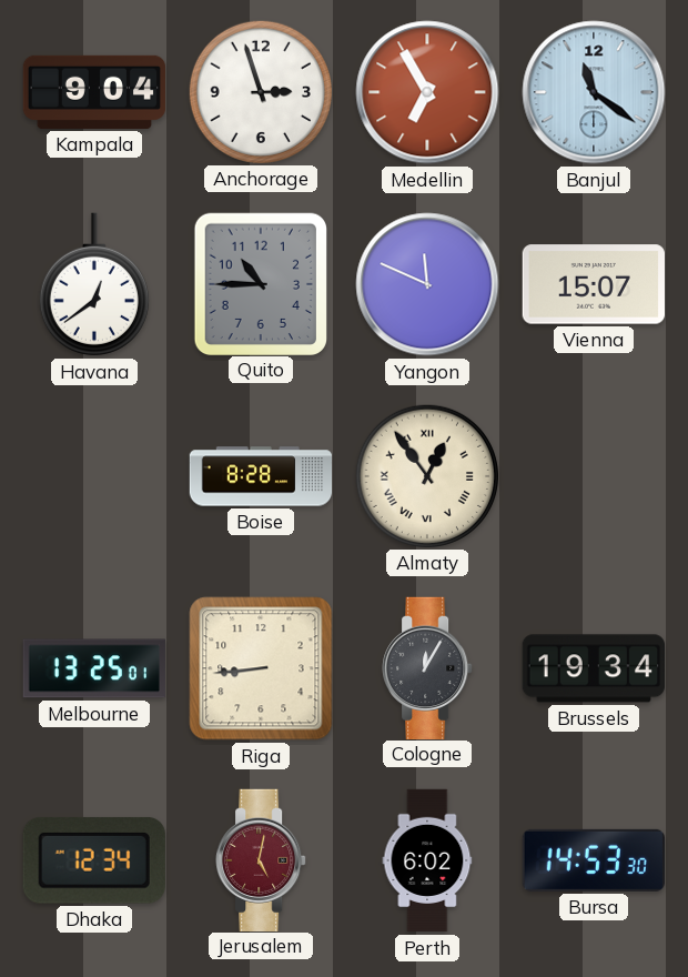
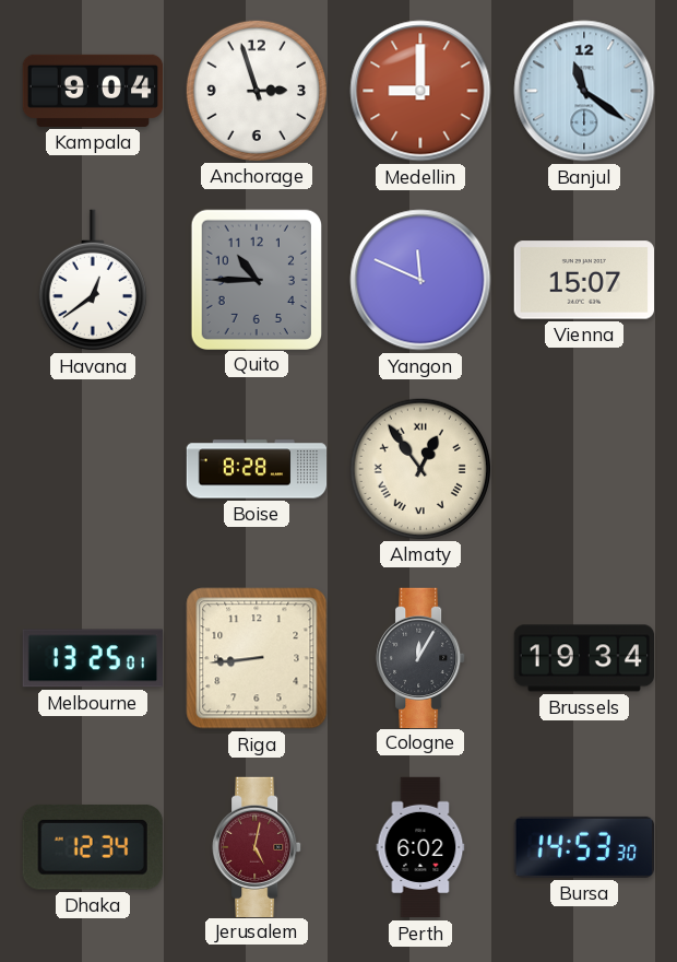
Medellin: 6:55 -> 9:00 (420, 91)
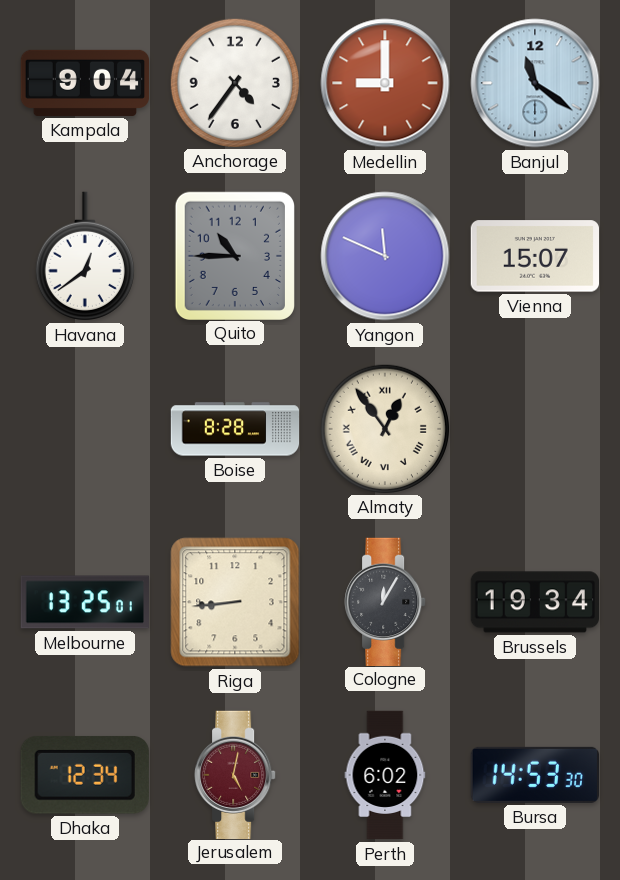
Anchorage: 2:57 -> 4:36 (234, 82)
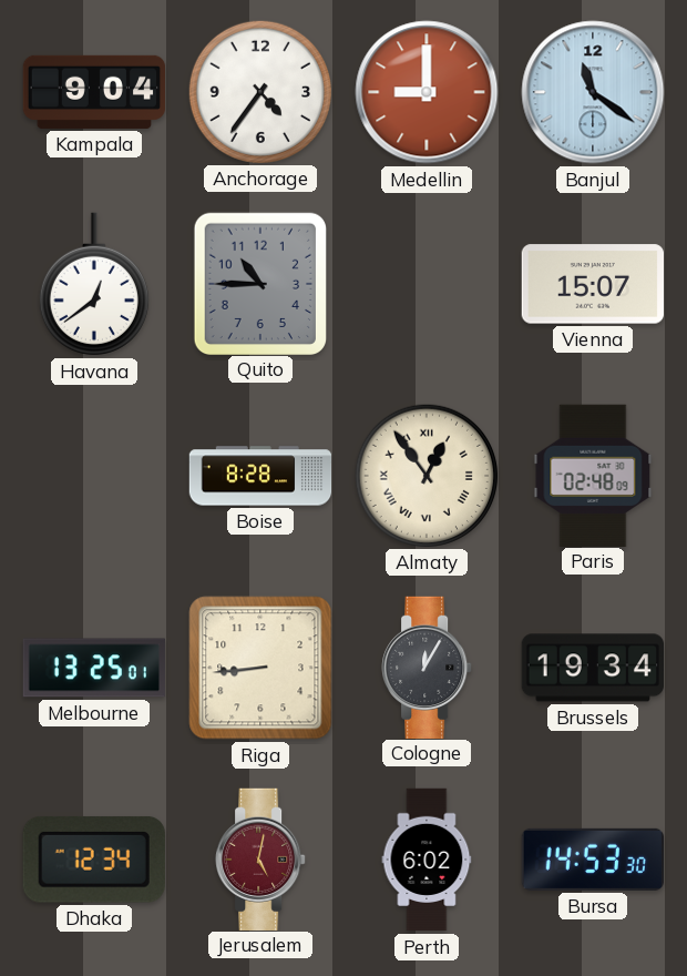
Yangon: 11:49 -> none (385, 256)
Paris: none -> 02:48 (593, 475)
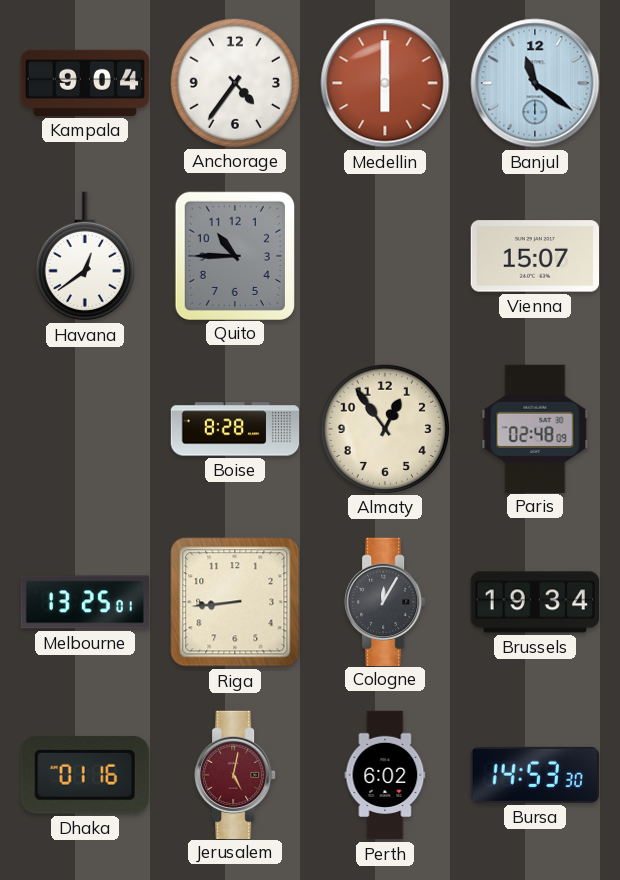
Medellin: 9:00 -> 6:00 (385, 83)
Almaty numerals: Roman -> Arabic (384, 428)
Dhaka: 12:34 -> 01:16 (85, 775)
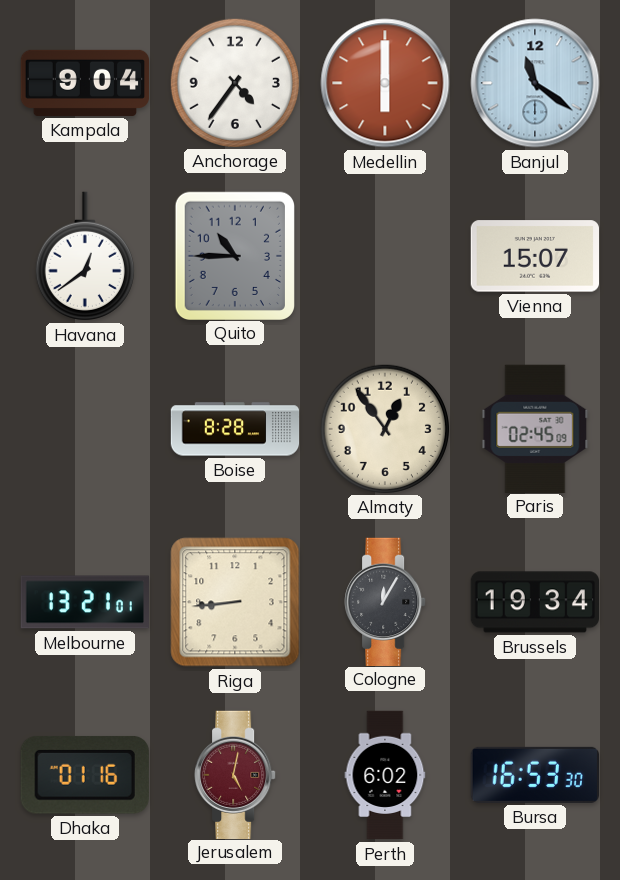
Paris: 02:48 -> 02:45 (535, 428)
Melbourne: 13:25 -> 13:21 (85, 602)
Bursa: 14:53 -> 16:53 (534, 775)
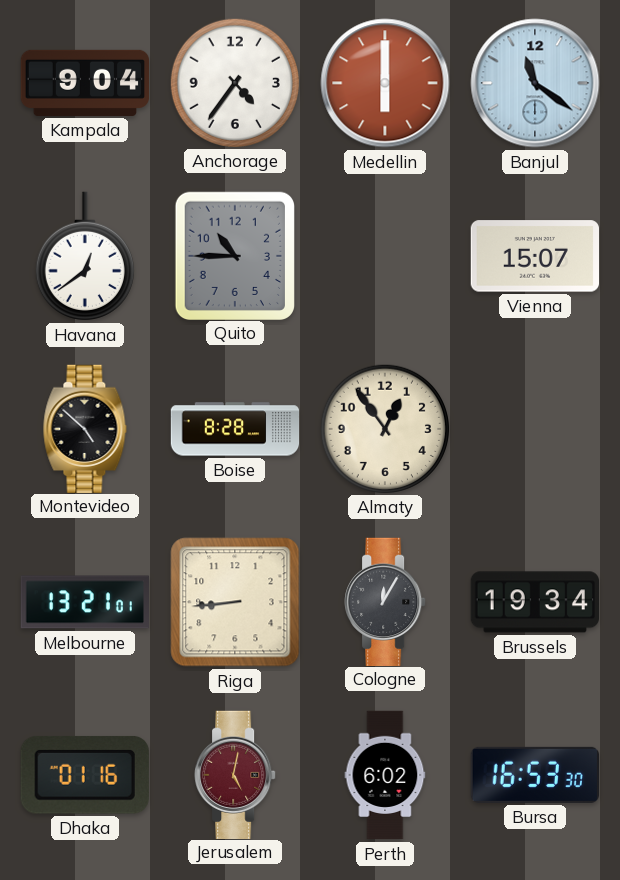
Montevideo: none -> 4:52 (85, 428)
Paris: 02:45 -> none (535, 428)
